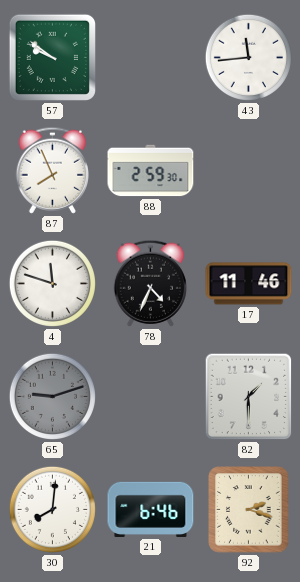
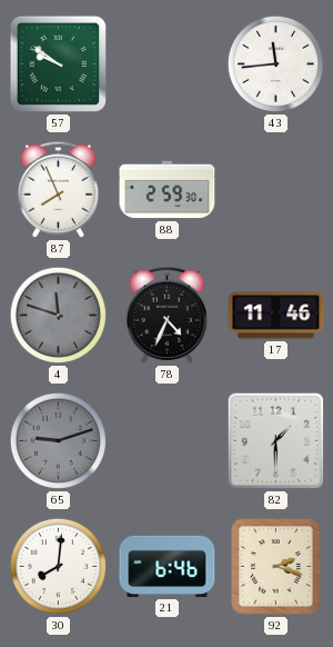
4 dial: white -> grey (58, 315)
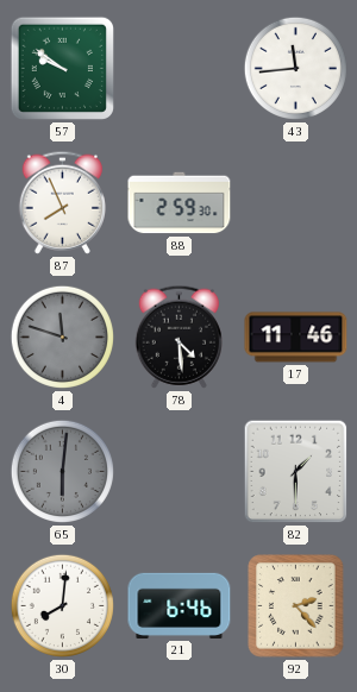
78: 4:34 -> 4:29 (178, 336)
65: 9:12 -> 6:01 (62, 471)
92: 2:18 -> 2:23 (296, 606)
